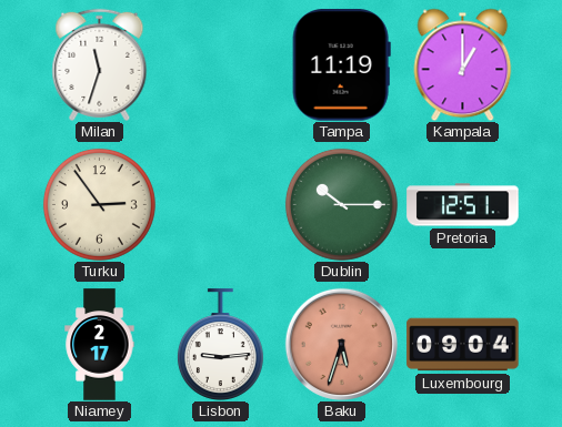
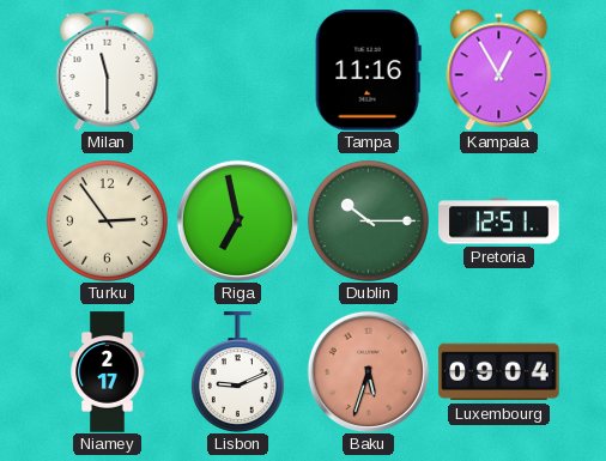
Milan: 11:33 -> 11:30 (108, 69)
Tampa: 11:19 -> 11:16 (368, 71)
Kampala: 1:00 -> 12:55 (499, 69)
Riga: none -> 6:58 (237, 220)
Lisbon: 9:14 -> 9:11 (237, 372)
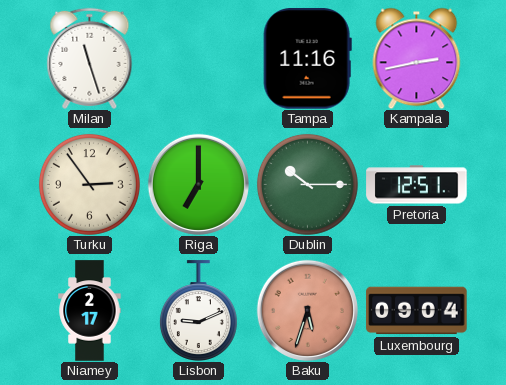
Milan: 11:30 -> 11:27 (90, 58)
Kampala: 12:55 -> 2:43 (417, 58)
Riga: 6:58 -> 7:00 (198, 184)
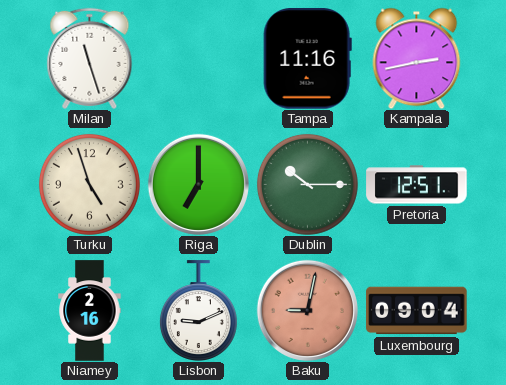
Turku: 2:54 -> 4:57 (89, 184)
Niamey: 2:17 -> 2:16 (90, 311)
Baku: 5:33 -> 9:02 (307, 310)
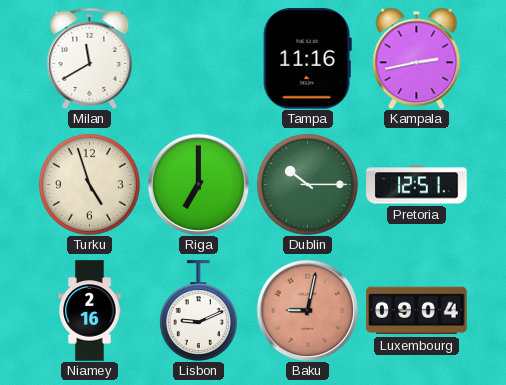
Milan: 11:27 -> 11:40 (90, 58)
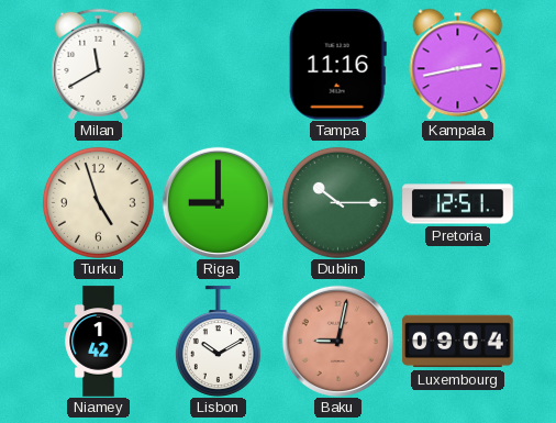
Riga: 7:00 -> 9:00 (218, 202)
Niamey: 2:16 -> 1:42 (99, 342)
Lisbon: 9:11 -> 10:10 (218, 342)
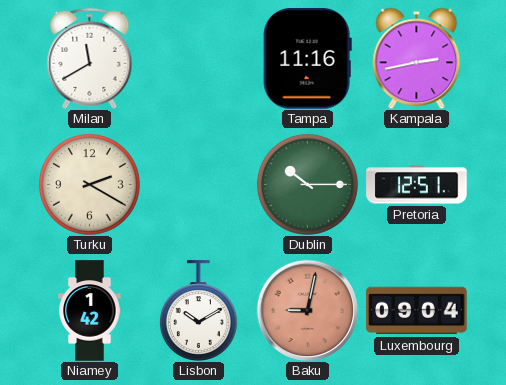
Turku: 4:57 -> 2:20 (89, 184)
Riga: 9:00 -> none (218, 202)
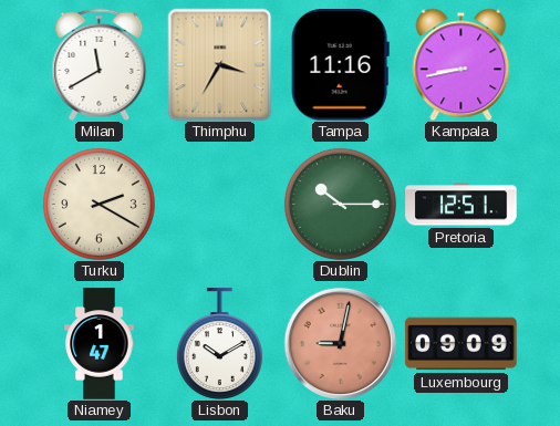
Thimphu: none -> 3:35 (220, 64)
Kampala: 2:43 -> 8:43 (462, 64)
Niamey: 1:42 -> 1:47 (100, 344)
Luxembourg: 09:04 -> 09:09 (462, 344)
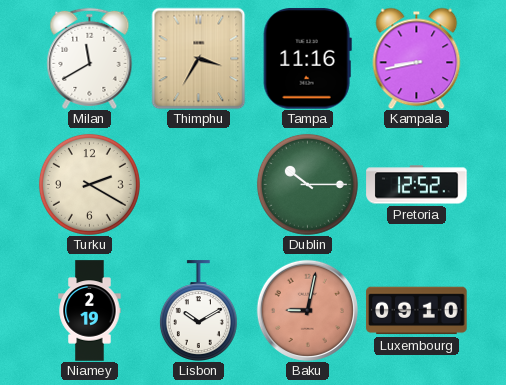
Pretoria: 12:51 -> 12:52 (417, 185)
Niamey: 1:47 -> 2:19 (90, 311)
Luxembourg: 09:09 -> 09:10 (417, 311)
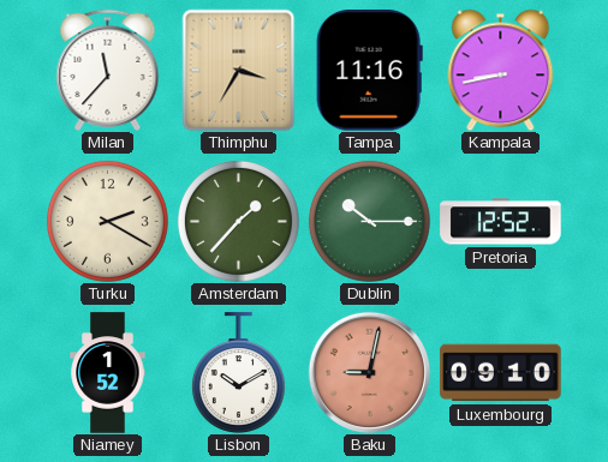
Milan: 11:40 -> 11:37 (108, 70)
Amsterdam: none -> 1:37 (238, 221)
Niamey: 2:19 -> 1:52 (108, 373)
